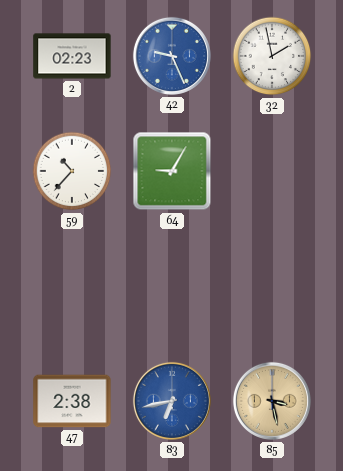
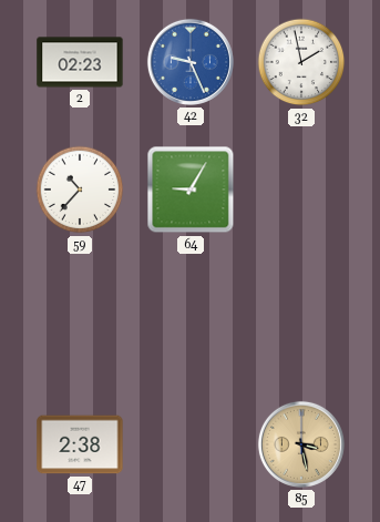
83: 6:43 -> none (172, 401)
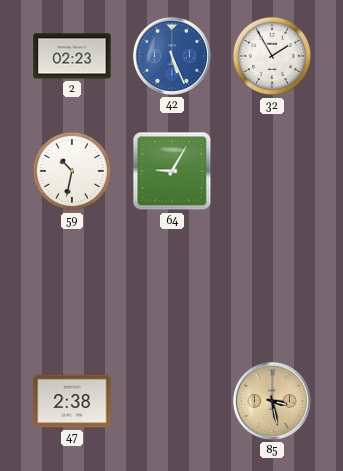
42: 9:26 -> 5:26 (172, 56)
32: 1:58 -> 1:55 (272, 56)
59: 10:37 -> 10:32 (72, 171)
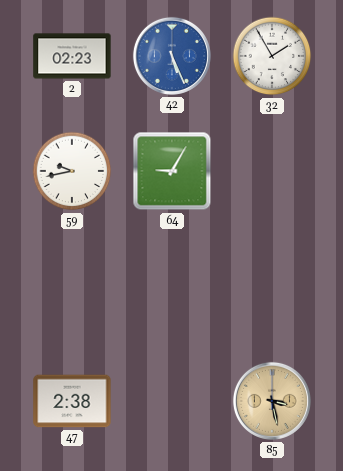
59: 10:32 -> 9:43 (72, 171)
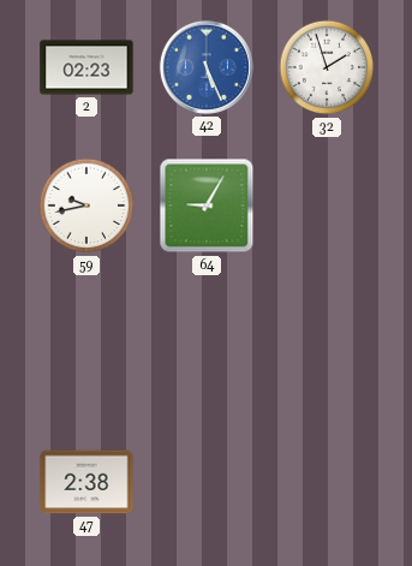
32: 1:55 -> 1:57 (327, 67)
85: 3:28 -> none (272, 401)
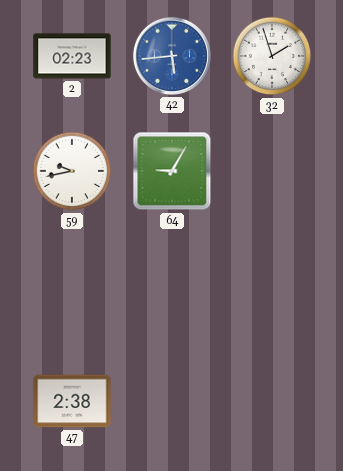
42: 5:26 -> 5:44 (172, 56)
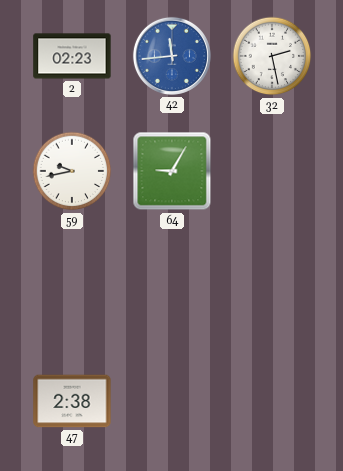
42: 5:44 -> 11:44 (172, 56)
32: 1:57 -> 2:28 (272, 56)
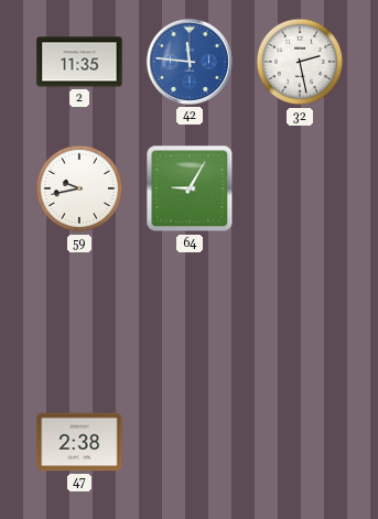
2: 02:23 -> 11:35 (79, 62)
42: 11:44 -> 11:46 (190, 62)
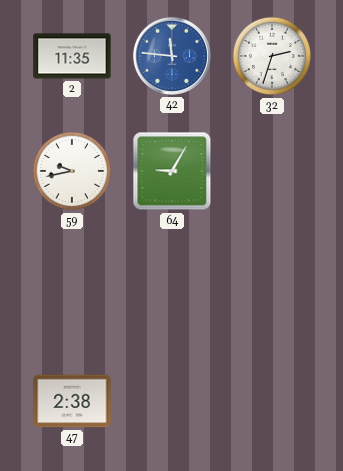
32: 2:28 -> 2:33 (272, 56)
